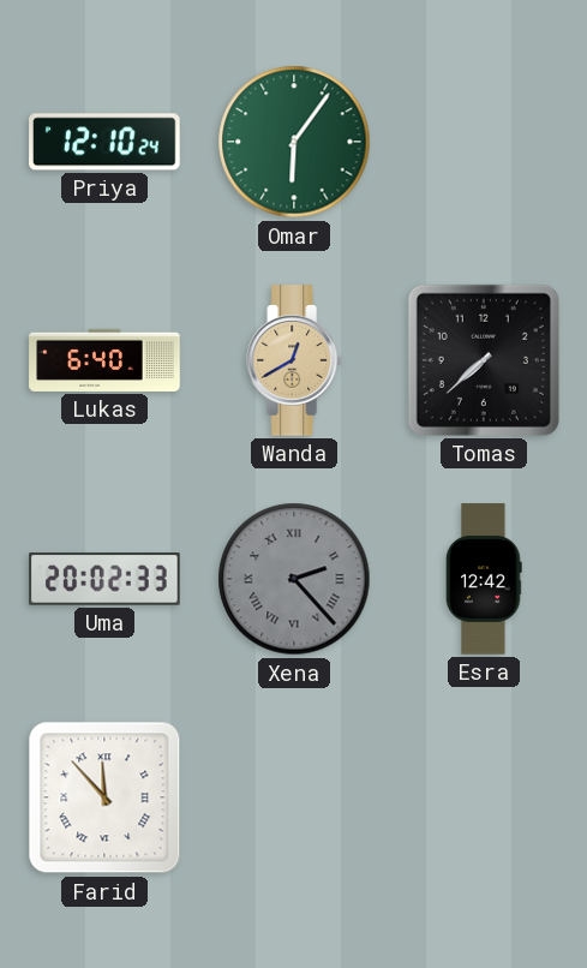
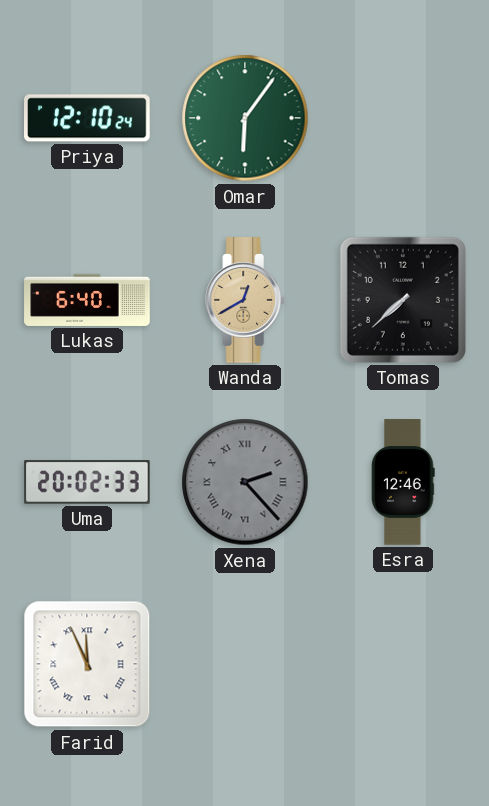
Esra: 12:42 -> 12:46 (403, 482)
Farid: 11:53 -> 11:56 (87, 664)
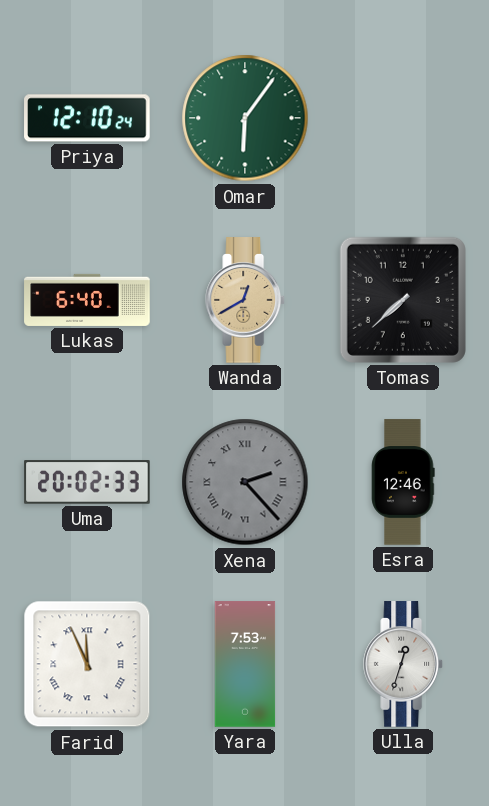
Yara: none -> 7:53 (245, 664)
Ulla: none -> 12:33 (404, 664)
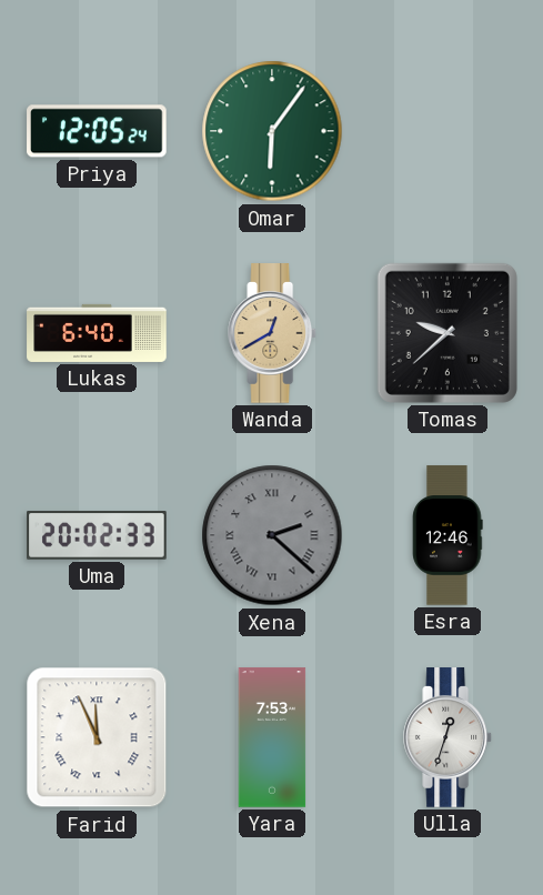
Priya: 12:10 -> 12:05 (97, 131)
Tomas: 7:38 -> 9:38 (448, 333)
Xena: 2:23 -> 2:22 (272, 535)
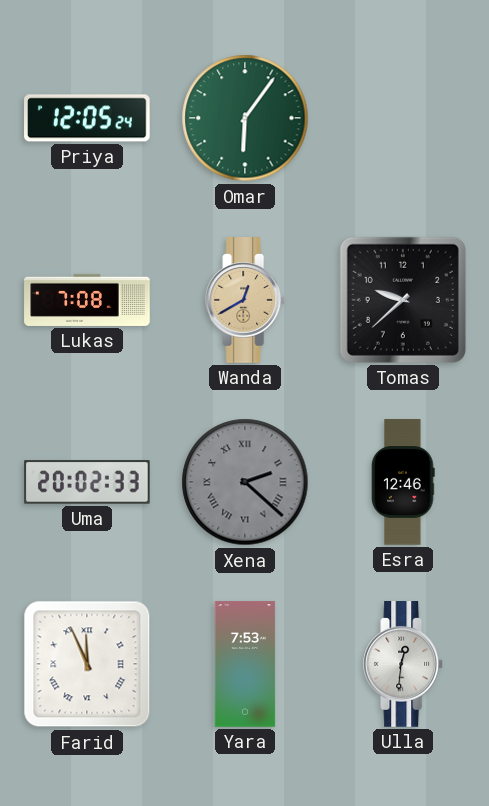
Lukas: 6:40 -> 7:08 (87, 300)
Ulla: 12:33 -> 12:31 (404, 664)
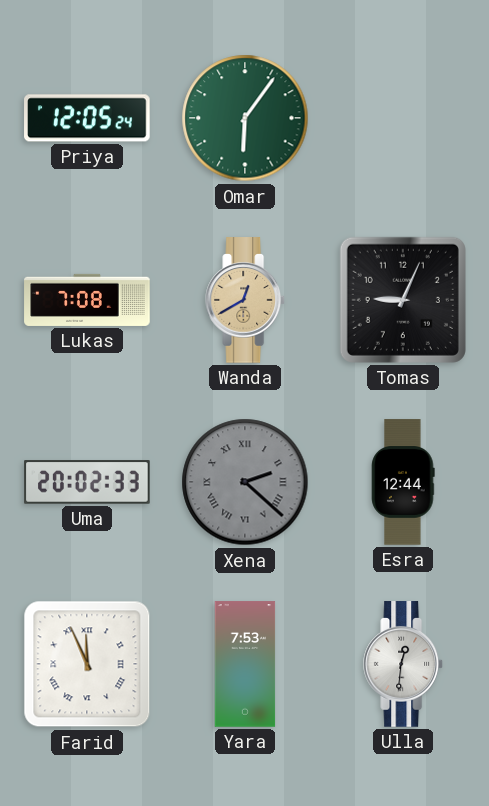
Tomas: 9:38 -> 9:04 (403, 300)
Esra: 12:46 -> 12:44 (403, 482)
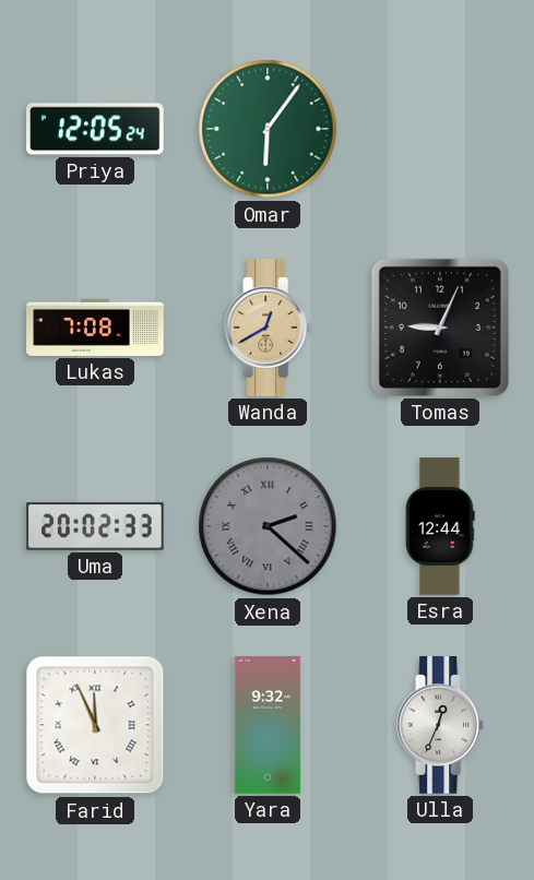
Yara: 7:53 -> 9:32 (268, 725)
Ulla: 12:31 -> 12:34 (441, 725)
